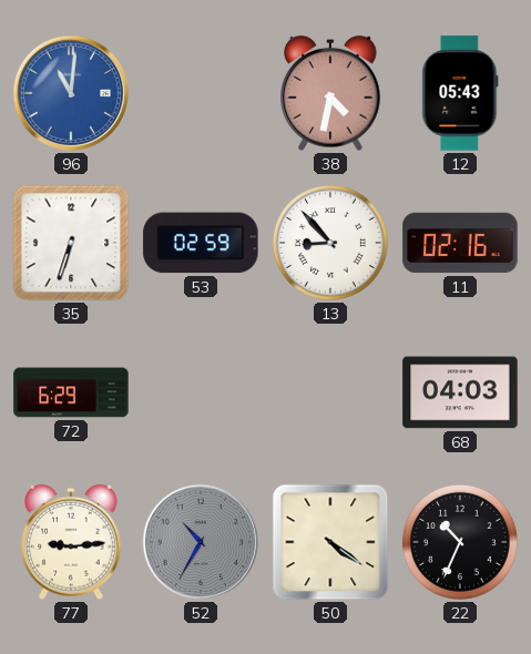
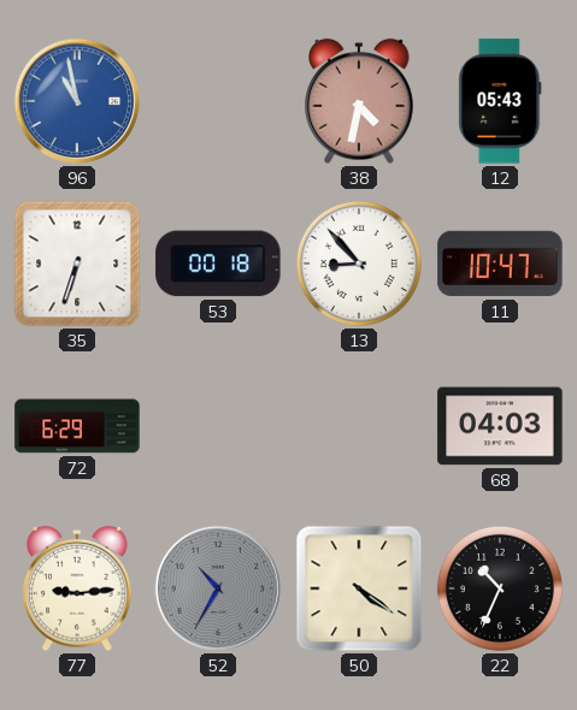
96: 11:01 -> 10:58 (77, 101)
53: 02:59 -> 00:18 (218, 264)
11: 02:16 -> 10:47 (500, 264)
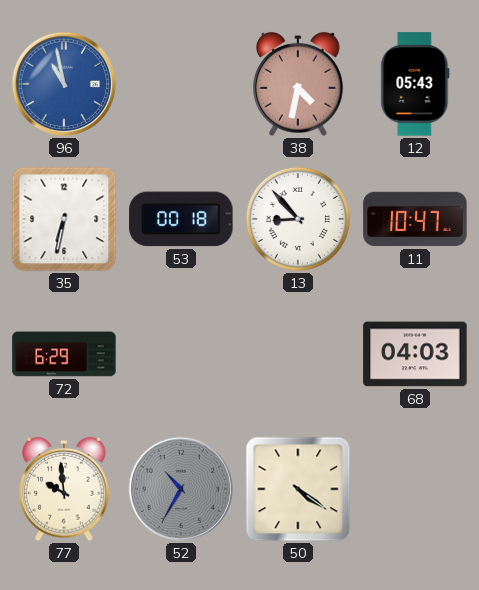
35: 6:33 -> 6:32 (64, 219)
77: 9:14 -> 9:59 (64, 489)
22: 10:34 -> none (500, 588)
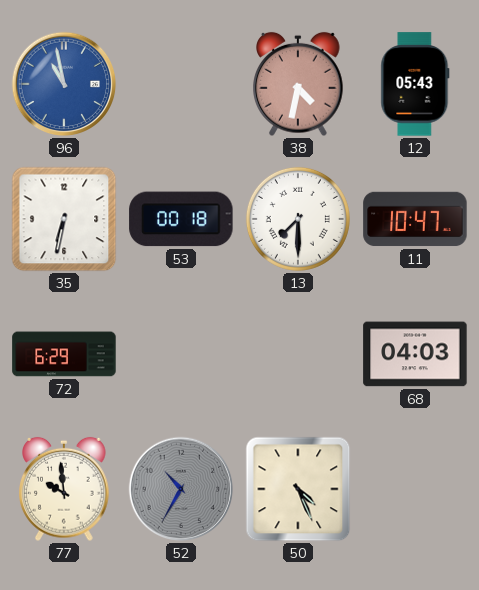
13: 8:53 -> 7:30 (298, 219)
50: 4:21 -> 4:26 (298, 489)
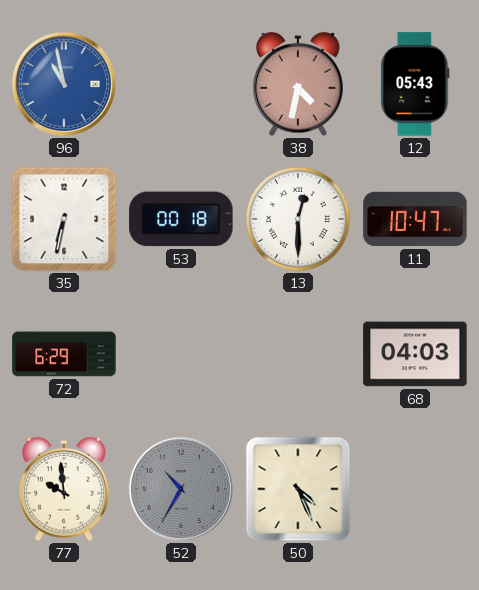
13: 7:30 -> 12:30 (298, 219)
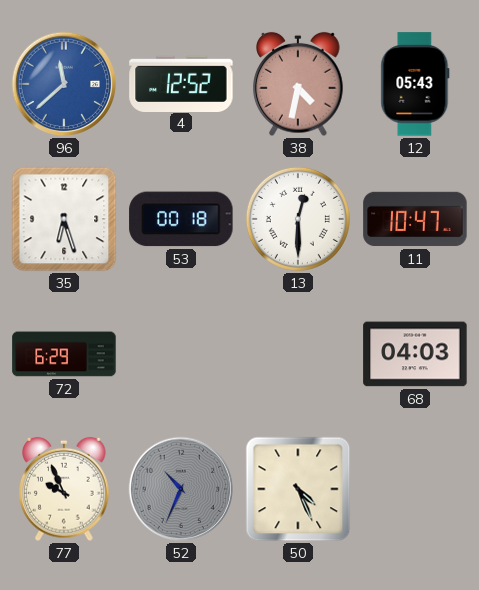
96: 10:58 -> 11:38 (64, 84)
4: none -> 12:52 (181, 83)
35: 6:32 -> 6:27 (64, 219)
77: 9:59 -> 9:56 (64, 489)
52: 10:35 -> 10:34 (181, 489)
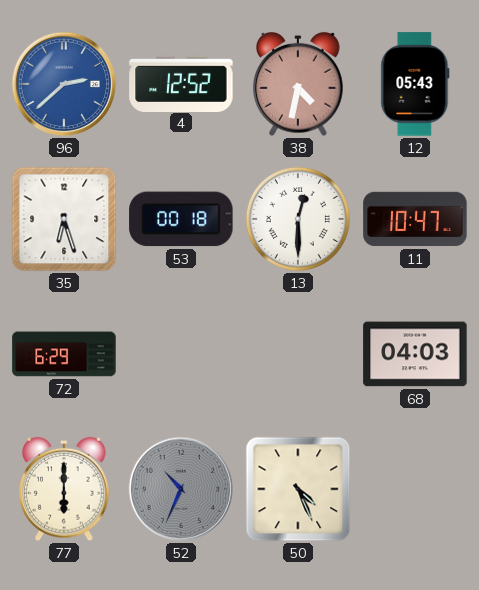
96: 11:38 -> 2:38 (64, 84)
77: 9:56 -> 6:00 (64, 489)
